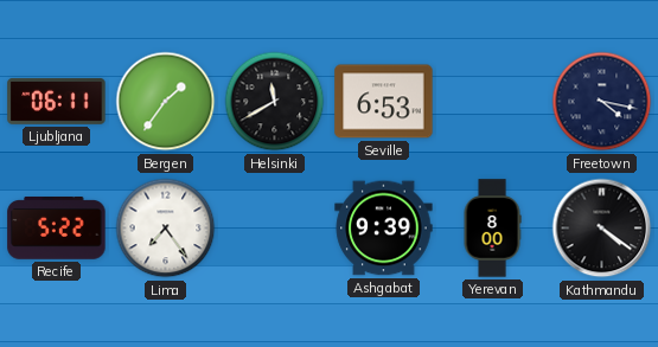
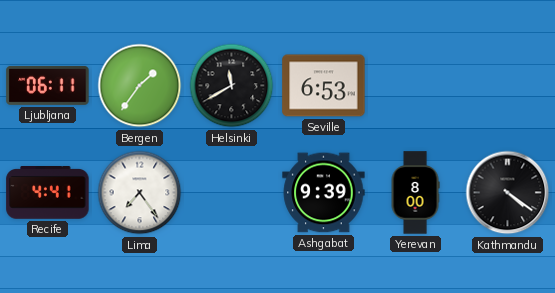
Freetown: 4:17 -> none (602, 102)
Recife: 5:22 -> 4:41 (48, 193)
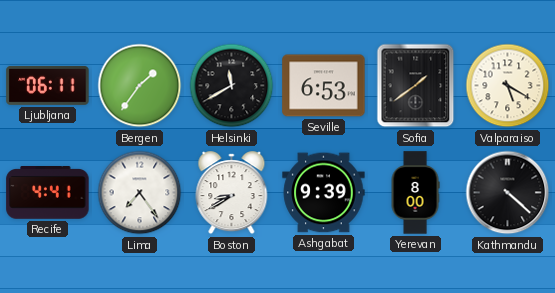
Sofia: none -> 1:39 (416, 86)
Valparaiso: none -> 5:20 (508, 86)
Boston: none -> 8:40 (232, 193)
Kathmandu: 4:21 -> 4:22 (508, 193)
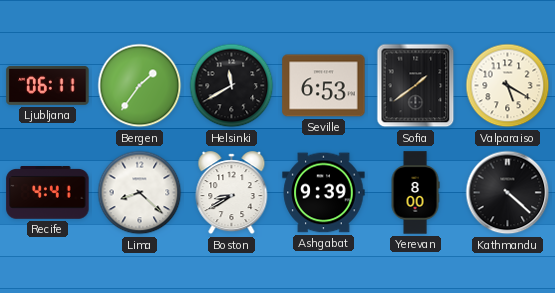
Lima: 7:24 -> 8:22 (140, 193)
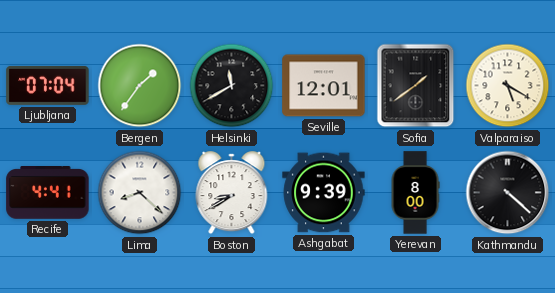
Ljubljana: 06:11 -> 07:04 (48, 85)
Seville: 6:53 -> 12:01 (324, 86)
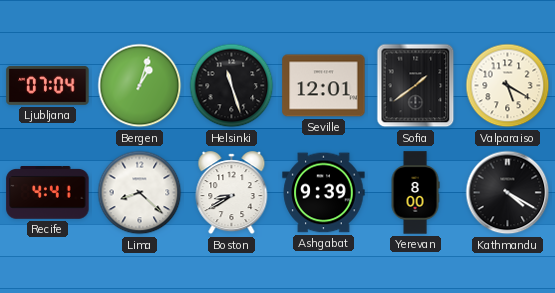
Bergen: 1:36 -> 1:03 (140, 86)
Helsinki: 11:40 -> 11:27 (232, 86)
Kathmandu: 4:22 -> 4:20 (508, 193)
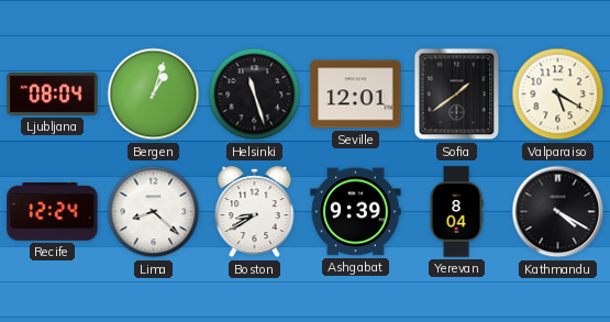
Ljubljana: 07:04 -> 08:04 (53, 93)
Recife: 4:41 -> 12:24 (53, 212)
Yerevan: 8:00 -> 8:04 (456, 212)
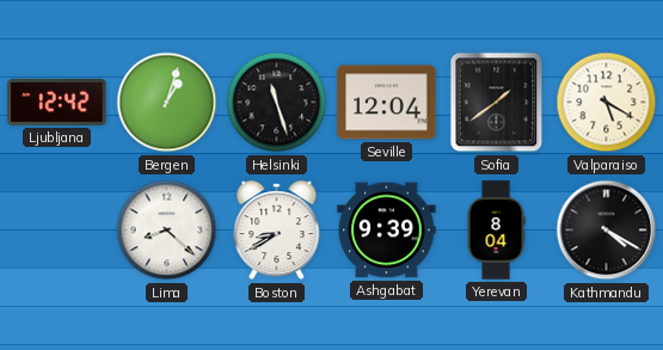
Ljubljana: 08:04 -> 12:42 (57, 102)
Seville: 12:01 -> 12:04 (387, 103)
Recife: 12:24 -> none (53, 212)
